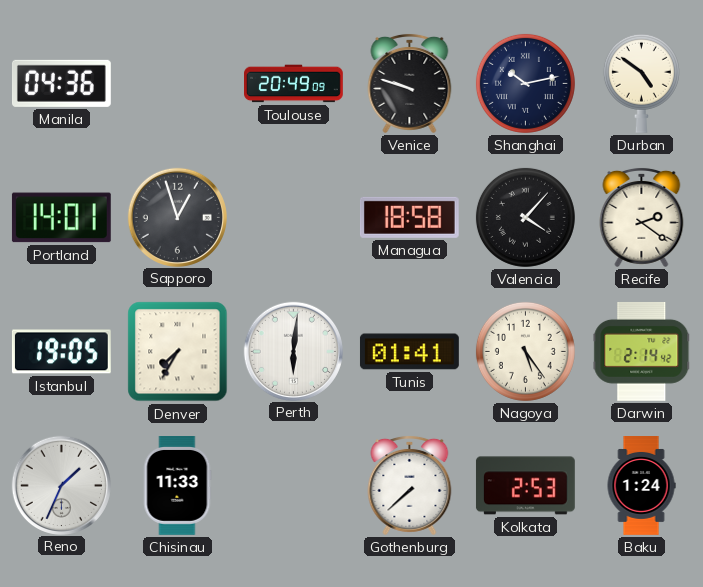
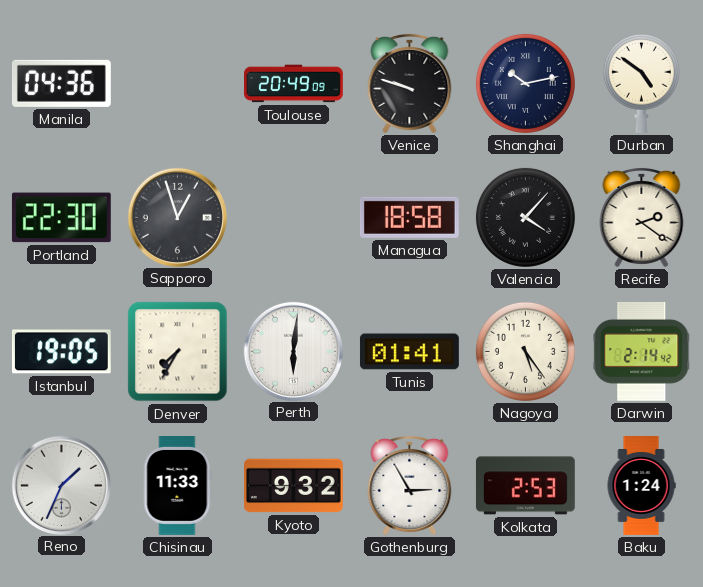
Portland: 14:01 -> 22:30 (61, 218)
Kyoto: none -> 9:32 (294, 486)
Gothenburg: 7:38 -> 2:55 (410, 485)
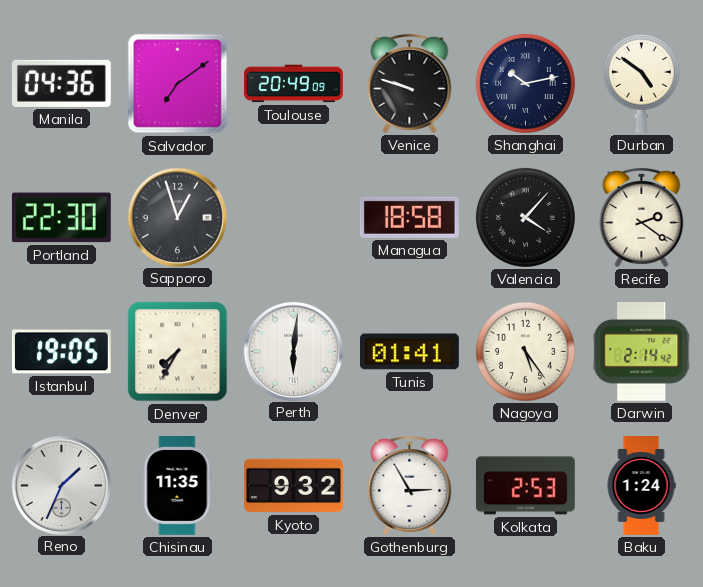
Salvador: none -> 7:09 (178, 84)
Chisinau: 11:33 -> 11:35 (177, 486)
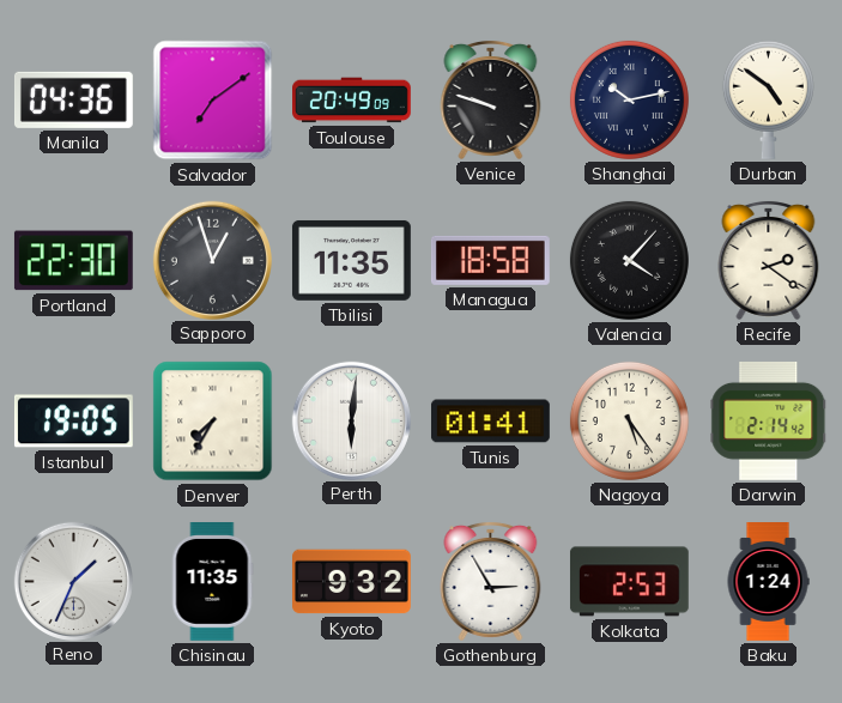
Tbilisi: none -> 11:35 (351, 260)
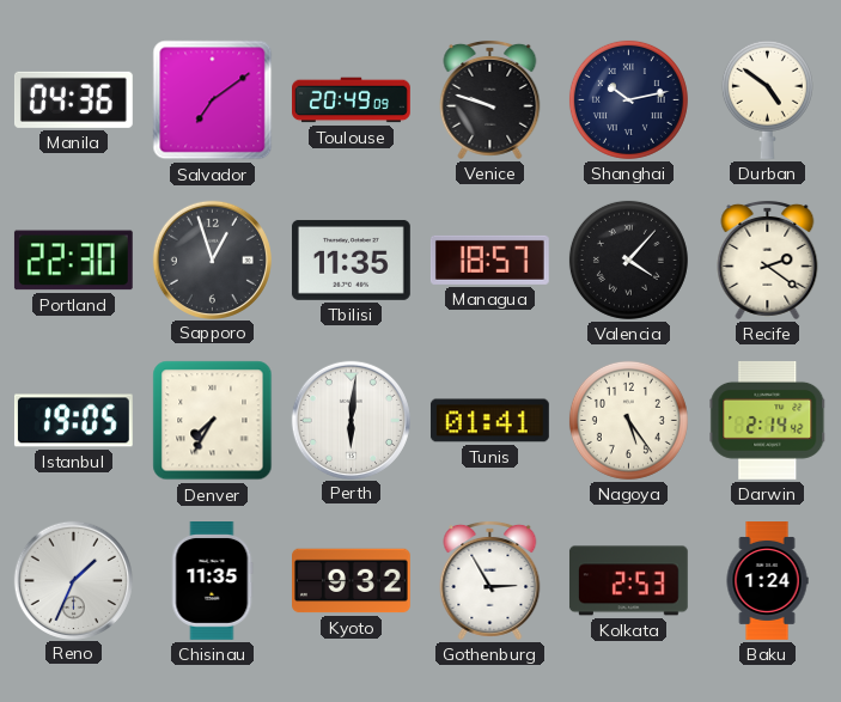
Managua: 18:58 -> 18:57 (489, 260)
